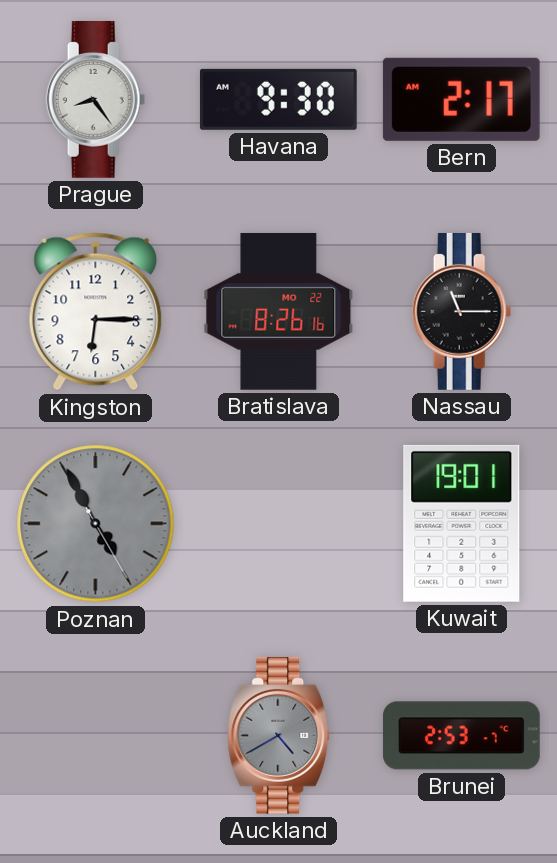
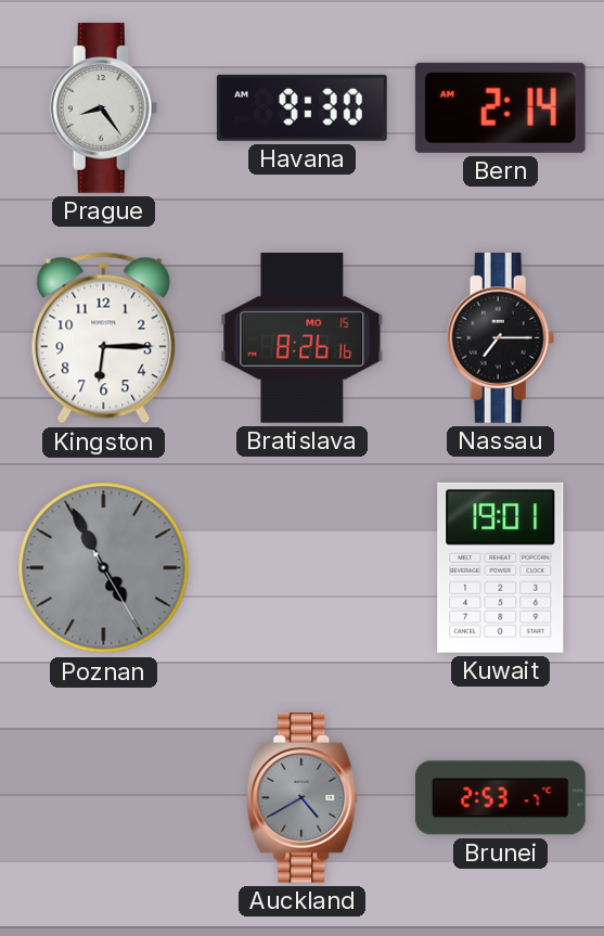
Bern: 2:17 -> 2:14 (500, 107)
Bratislava date: MO 22 -> MO 15 (303, 337)
Nassau: 11:15 -> 7:15 (501, 337)
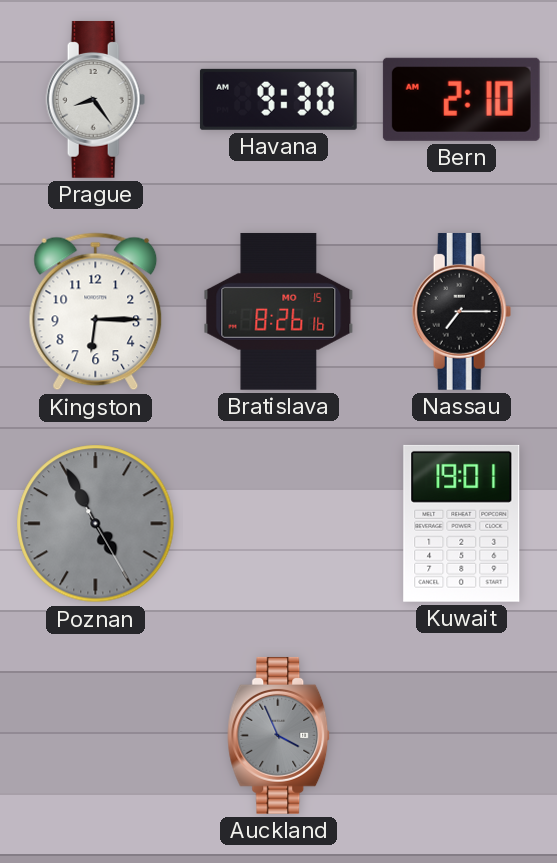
Bern: 2:14 -> 2:10 (461, 99)
Auckland: 4:40 -> 3:56 (279, 735)
Brunei: 2:53 -> none (500, 798)
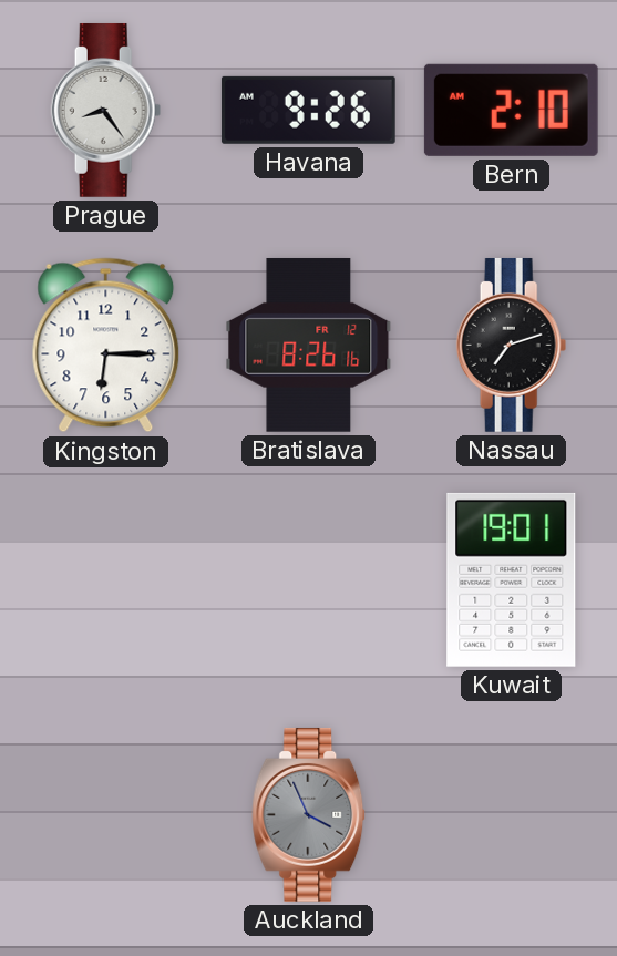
Havana: 9:30 -> 9:26 (308, 110)
Bratislava date: MO 15 -> FR 12 (309, 345)
Nassau: 7:15 -> 7:12 (512, 345)
Poznan: 4:55 -> none (96, 524)
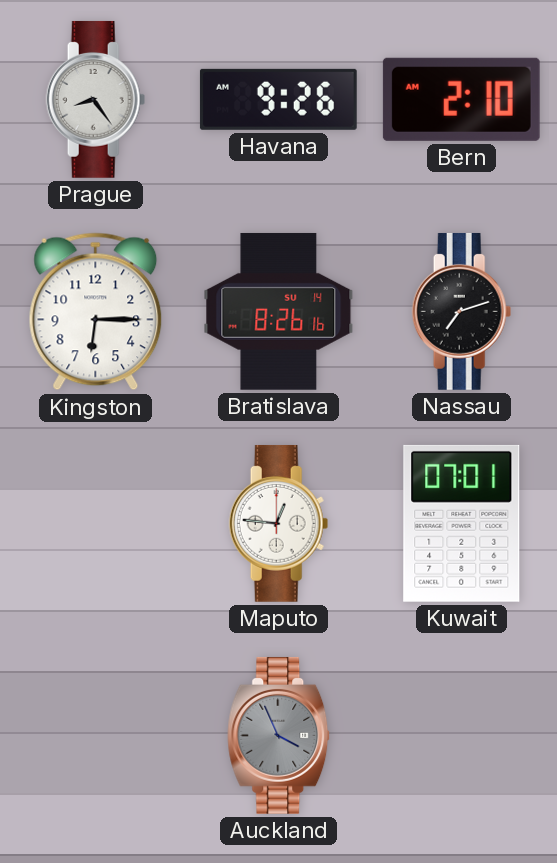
Bratislava date: FR 12 -> SU 14 (279, 311)
Maputo: none -> 12:46 (279, 523)
Kuwait: 19:01 -> 07:01 (462, 523)
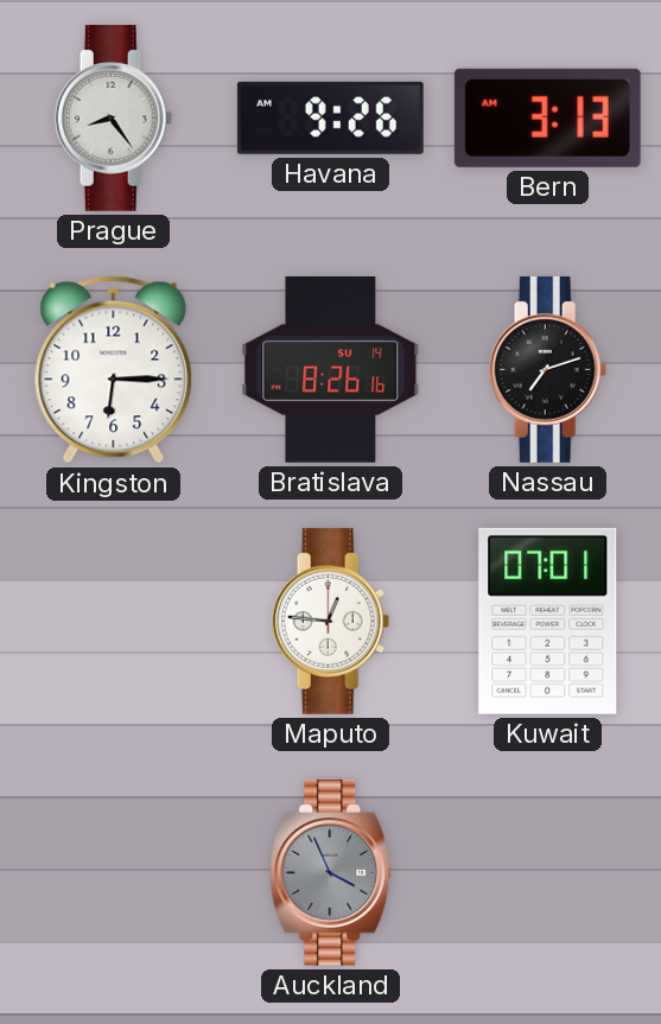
Bern: 2:10 -> 3:13 (547, 117)
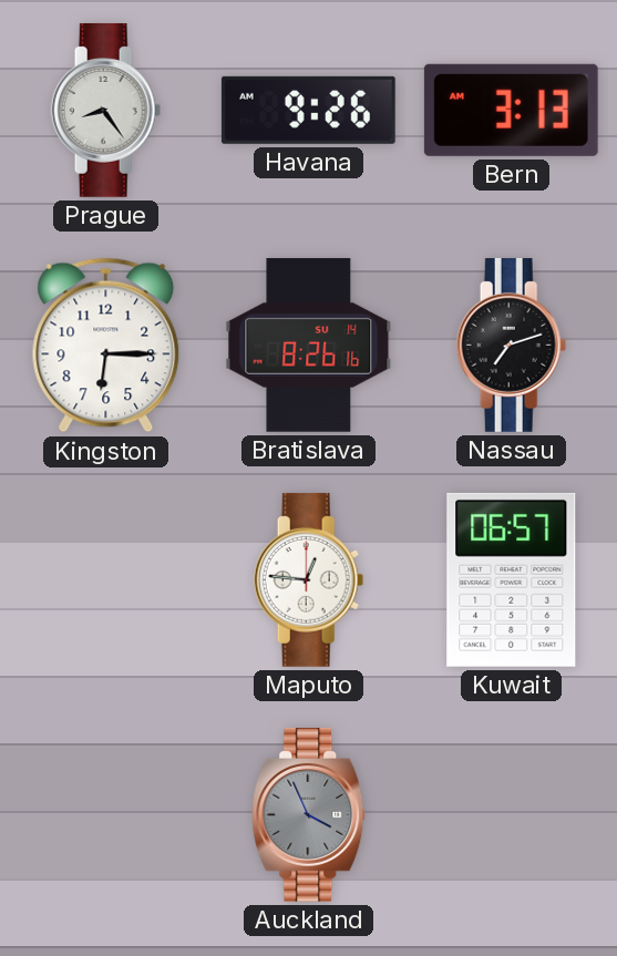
Kuwait: 07:01 -> 06:57 (512, 579)
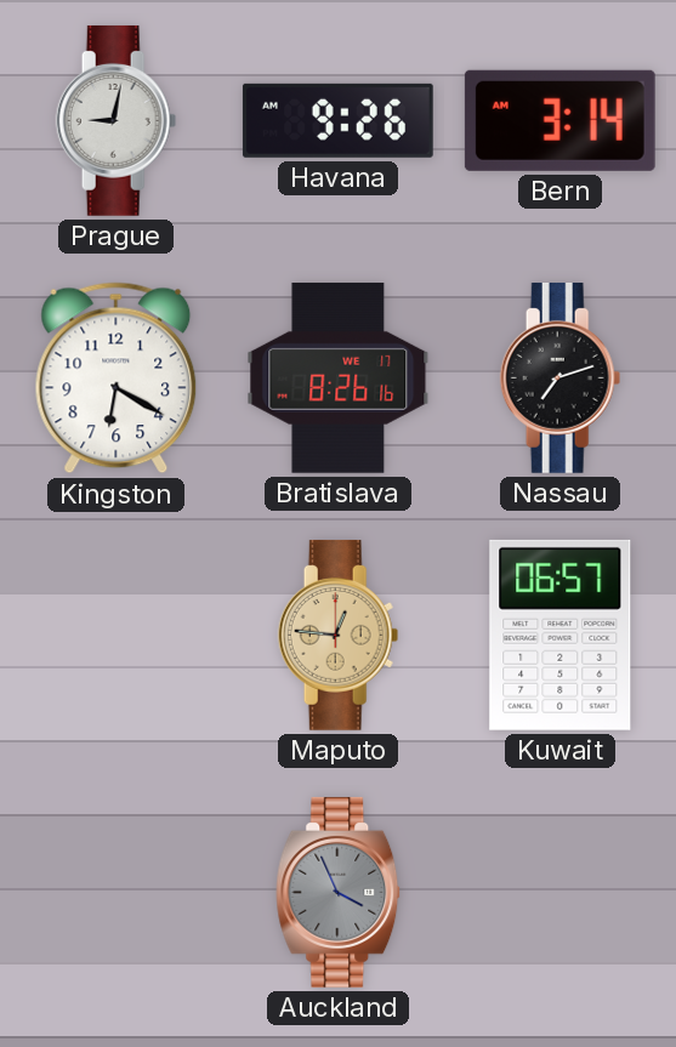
Prague: 8:24 -> 9:02 (117, 120)
Bern: 3:13 -> 3:14 (559, 120)
Kingston: 6:15 -> 6:20 (117, 379)
Bratislava date: SU 14 -> WE 17 (339, 377)
Maputo dial: white -> champagne (339, 635)
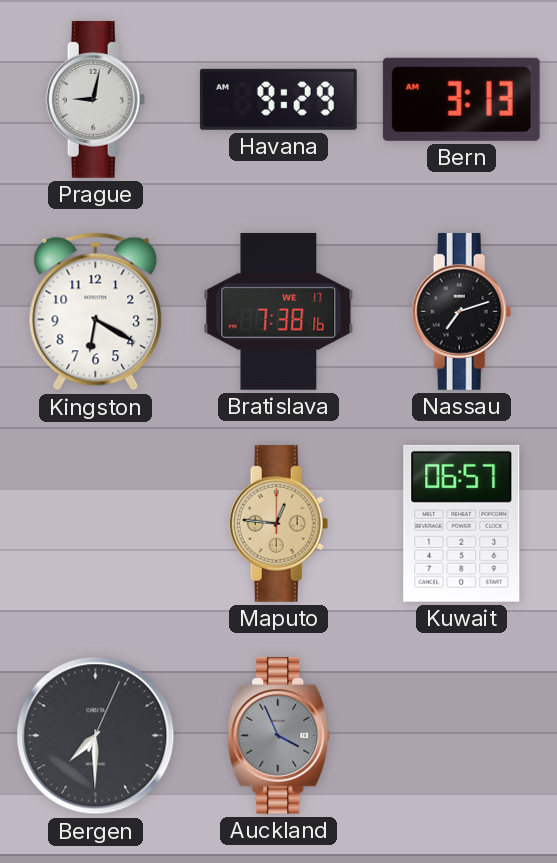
Havana: 9:26 -> 9:29 (278, 99)
Bern: 3:14 -> 3:13 (461, 99)
Bratislava: 8:26 -> 7:38 (279, 311)
Bergen: none -> 7:30 (96, 736)
